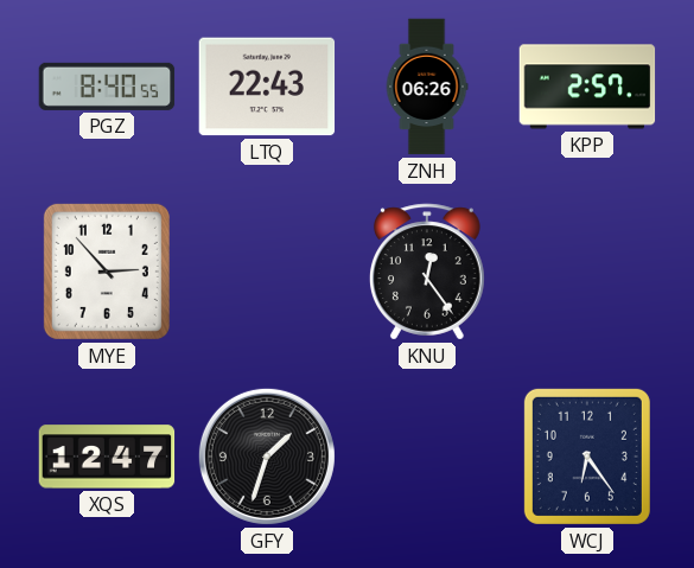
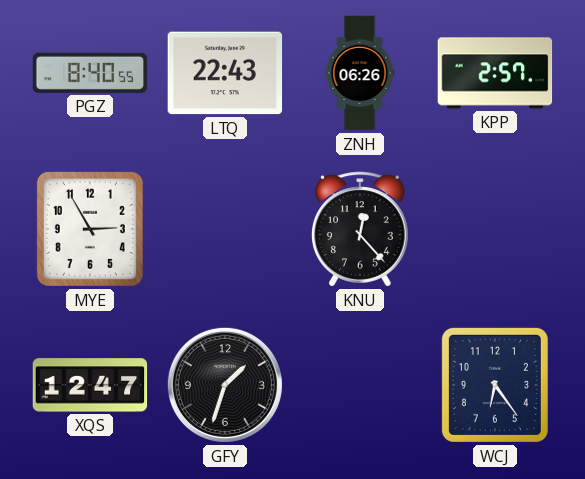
MYE: 2:53 -> 2:55 (90, 229)
KNU: 12:24 -> 12:23 (360, 229)
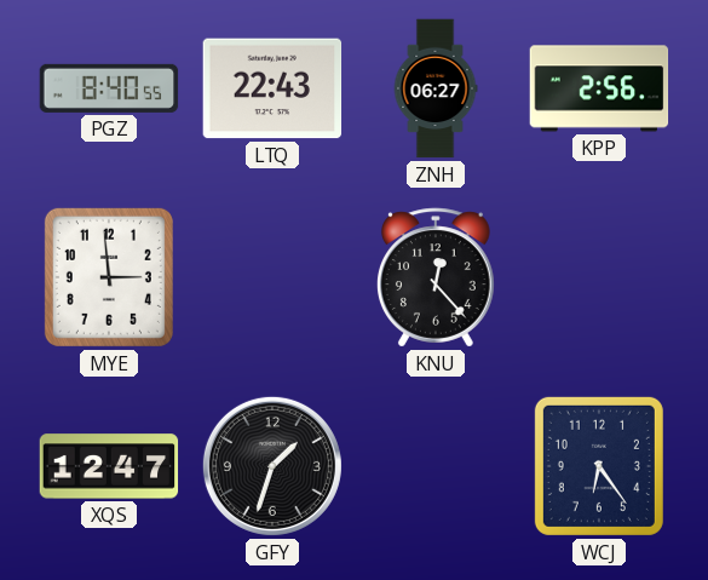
ZNH: 06:26 -> 06:27 (436, 88)
KPP: 2:57 -> 2:56 (599, 88)
MYE: 2:55 -> 2:59 (109, 277)
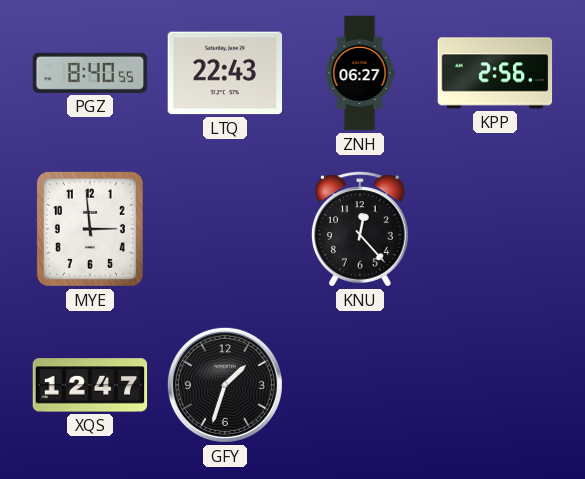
WCJ: 6:24 -> none (599, 466)
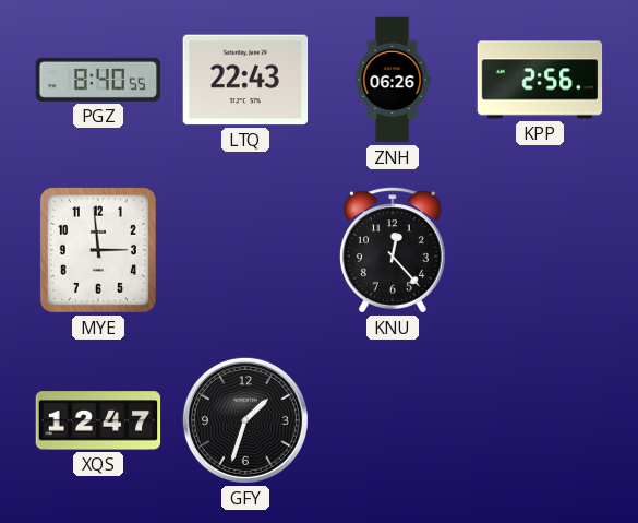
ZNH: 06:27 -> 06:26 (393, 80)
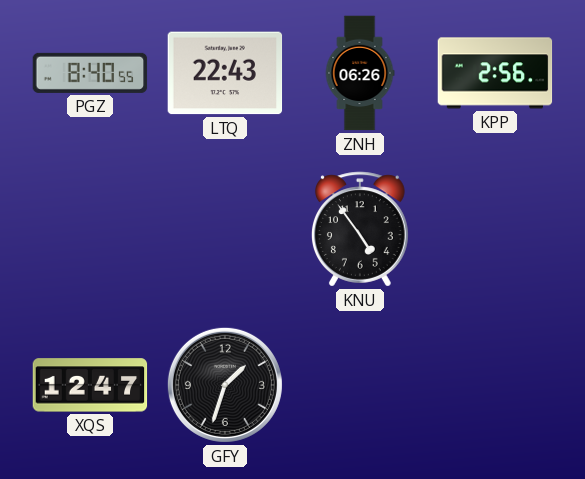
MYE: 2:59 -> none (98, 250)
KNU: 12:23 -> 4:54 (360, 229)
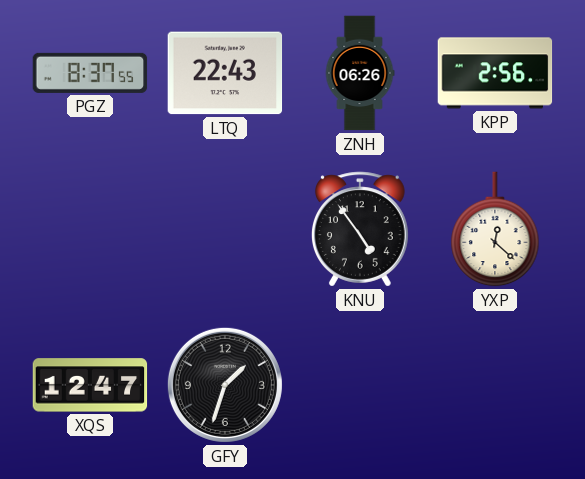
PGZ: 8:40 -> 8:37 (90, 73)
YXP: none -> 12:22 (495, 229)
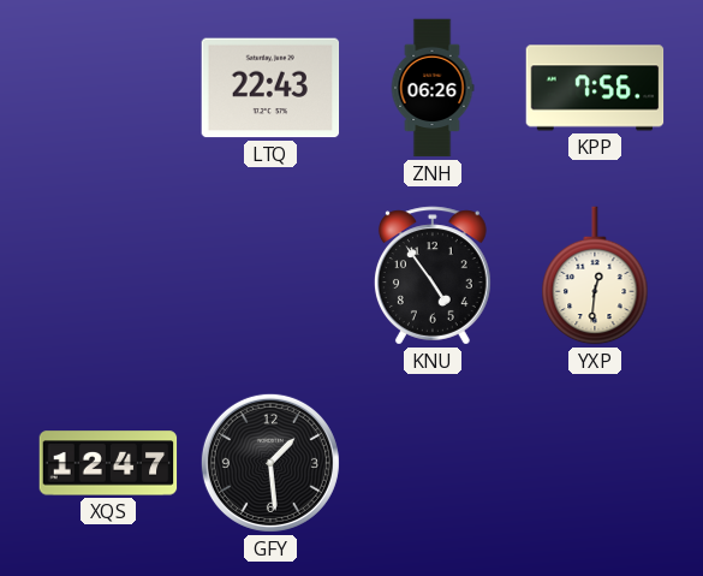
PGZ: 8:37 -> none (90, 73)
KPP: 2:56 -> 7:56 (595, 88)
YXP: 12:22 -> 12:31 (595, 275)
GFY: 1:33 -> 1:29 (270, 463)
